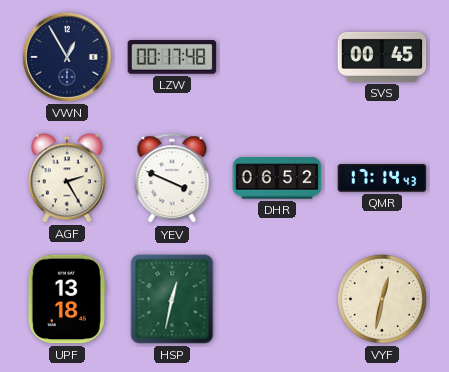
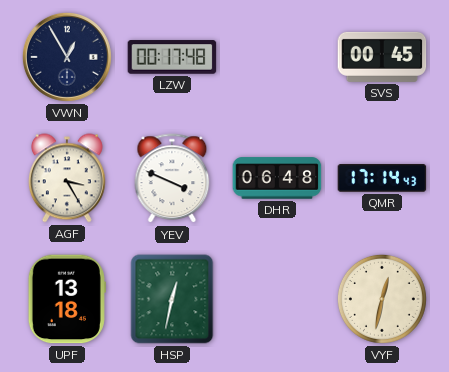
AGF: 2:25 -> 3:25 (67, 178)
DHR: 06:52 -> 06:48 (277, 178)
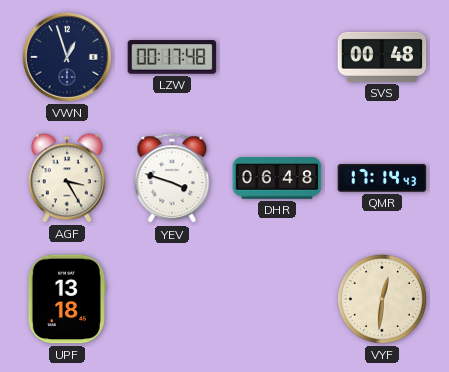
VWN: 12:55 -> 12:57 (67, 57)
SVS: 00:45 -> 00:48 (382, 57)
YEV: 3:49 -> 3:48 (172, 179)
HSP: 12:32 -> none (172, 299)
VYF: 12:32 -> 12:31 (382, 299)
